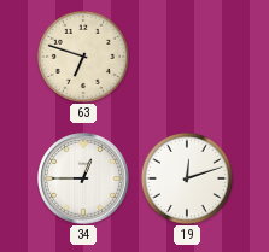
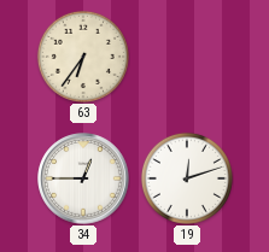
63: 6:48 -> 6:36 (83, 57)
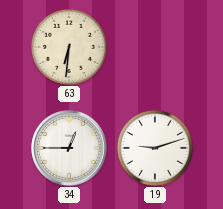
63: 6:36 -> 6:31 (69, 47)
19: 12:12 -> 9:12 (155, 148)
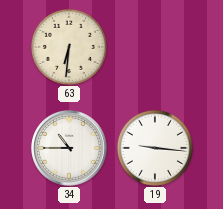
34: 12:45 -> 10:45 (69, 148)
19: 9:12 -> 9:16 (155, 148)
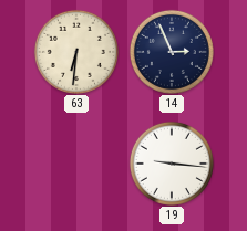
14: none -> 2:56 (172, 52)
34: 10:45 -> none (69, 148)
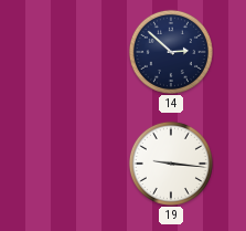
63: 6:31 -> none (76, 52)
14: 2:56 -> 2:52 (171, 52)
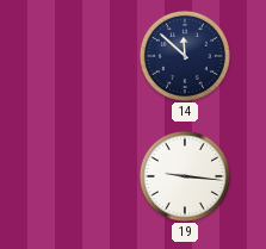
14: 2:52 -> 11:52 (185, 56)
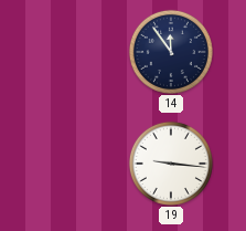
14: 11:52 -> 11:54 (171, 52)
